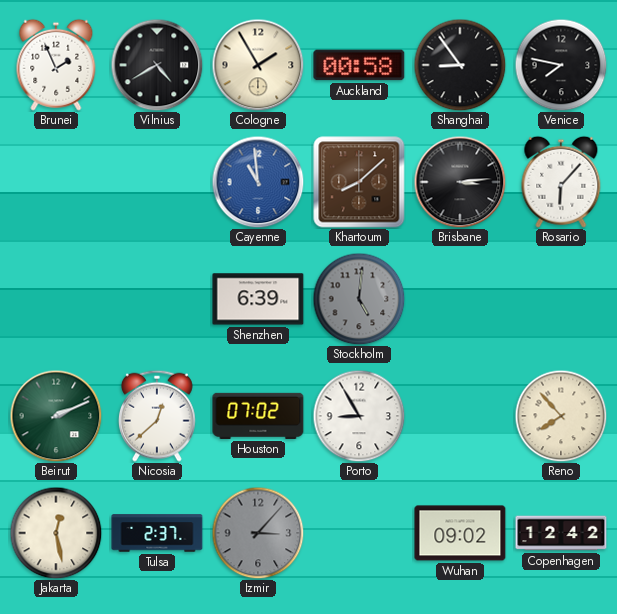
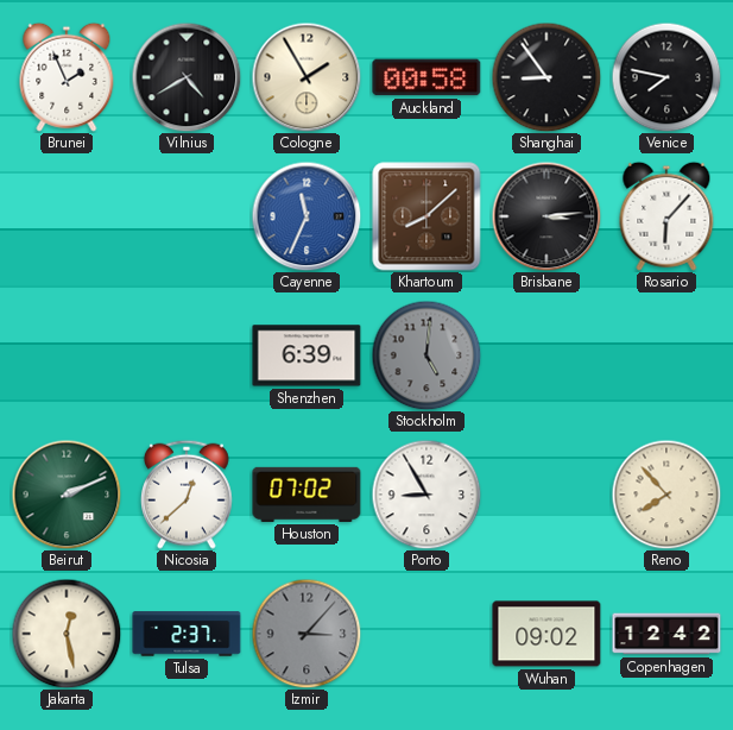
Cayenne: 10:59 -> 11:34 (307, 216)
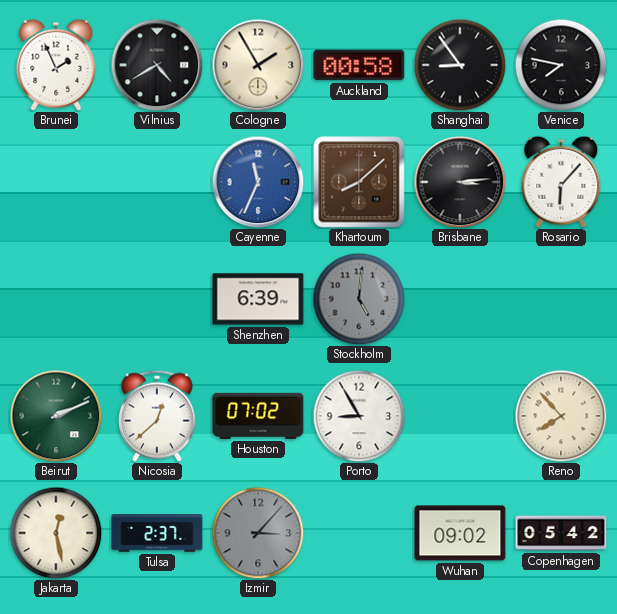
Copenhagen: 12:42 -> 05:42 (561, 533)
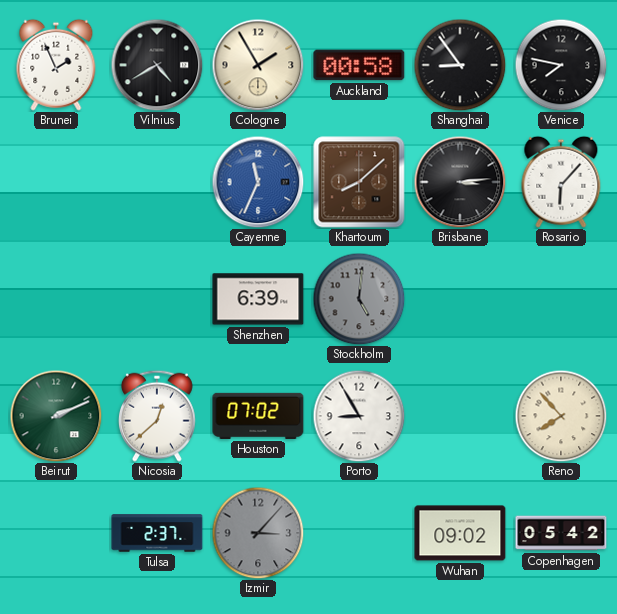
Jakarta: 12:28 -> none (56, 533)
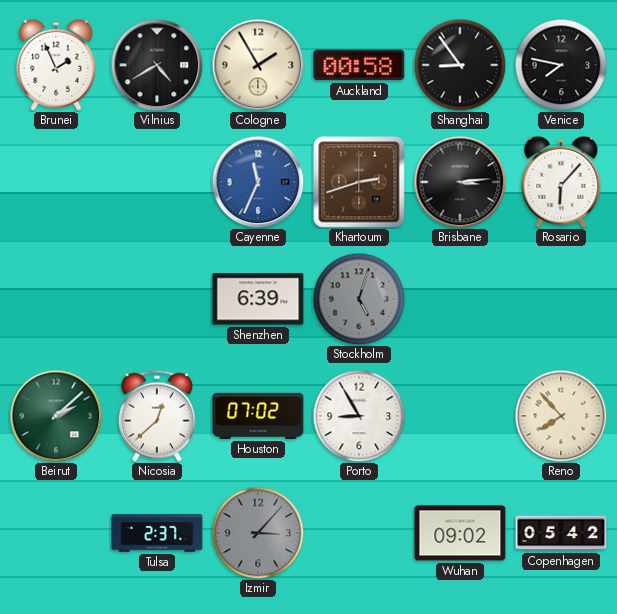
Khartoum: 8:08 -> 2:42 (359, 182)
Stockholm: 5:01 -> 5:03 (359, 299)
Beirut: 2:11 -> 2:08 (56, 416)
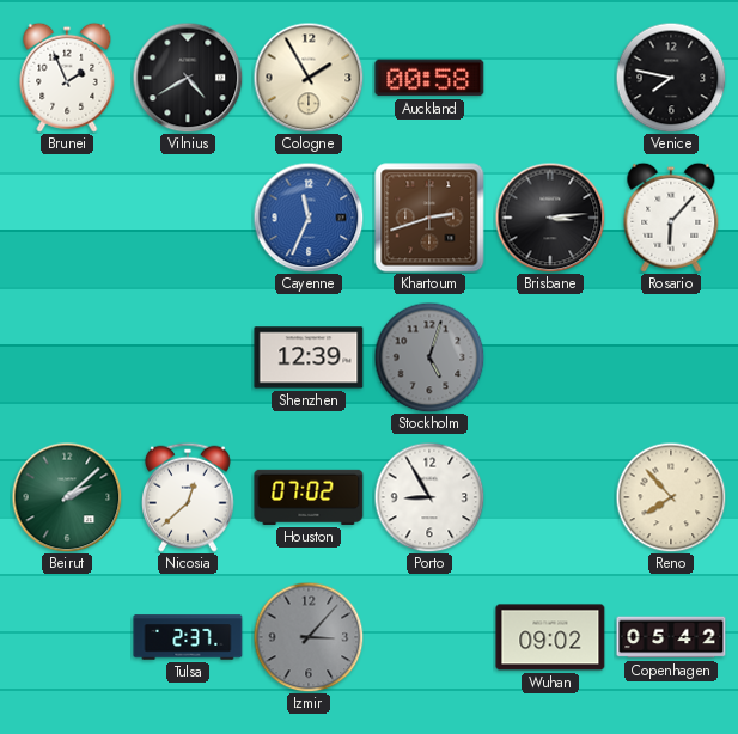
Shanghai: 8:54 -> none (460, 65)
Shenzhen: 6:39 -> 12:39 (309, 357)
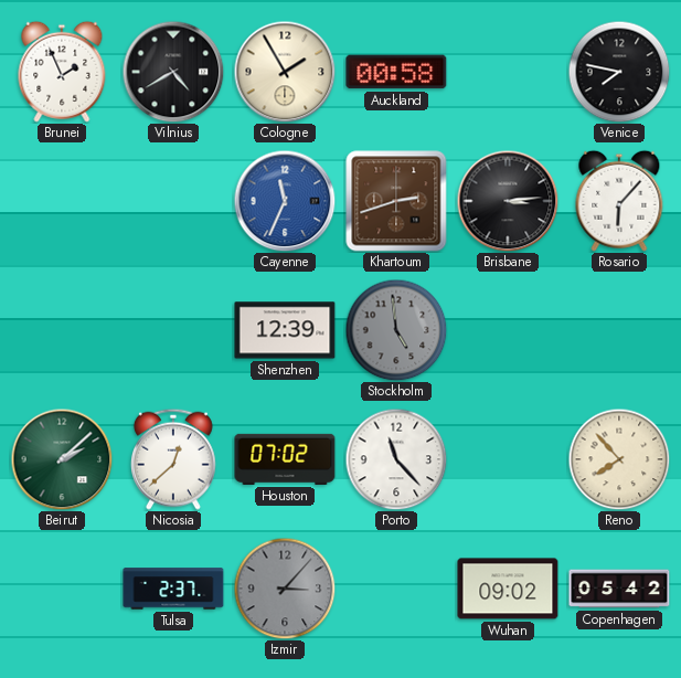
Stockholm: 5:03 -> 4:59 (396, 330)
Porto: 8:55 -> 11:23 (396, 459)
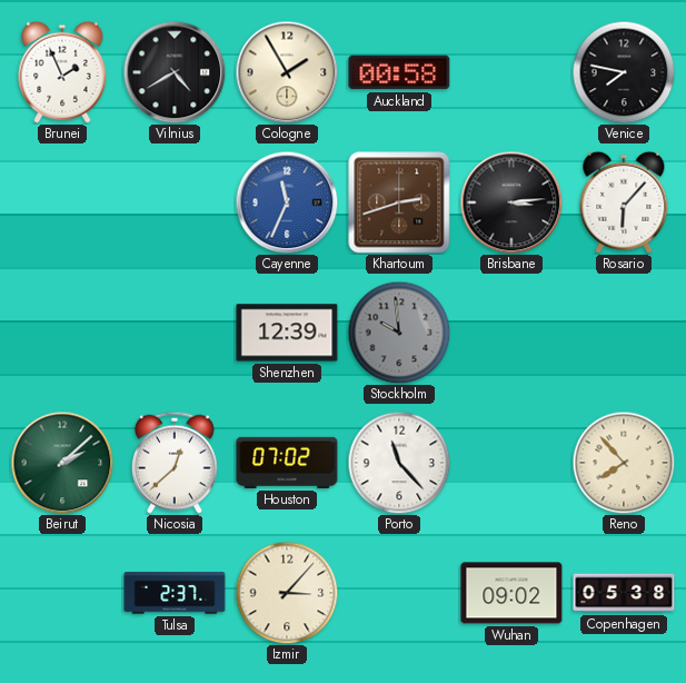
Stockholm: 4:59 -> 9:59 (399, 333)
Izmir dial: grey -> cream (287, 593)
Copenhagen: 05:42 -> 05:38 (624, 593)
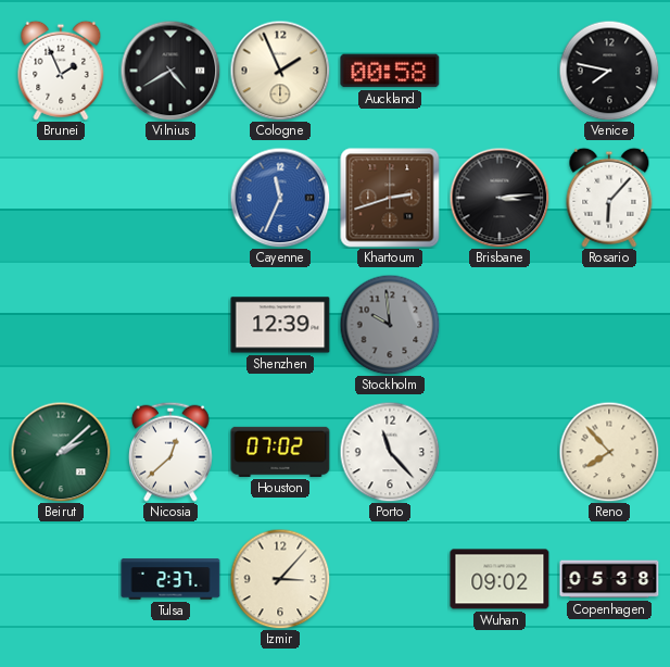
Cologne: 1:55 -> 1:56 (280, 71)
